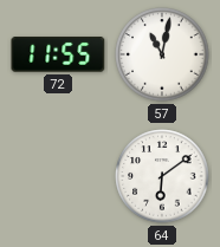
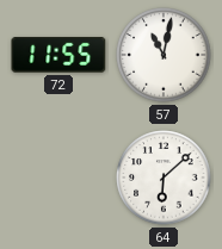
64: 6:09 -> 6:08 (164, 178)
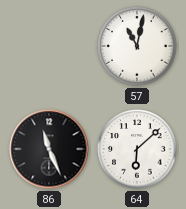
72: 11:55 -> none (58, 55)
86: none -> 11:26 (49, 149)
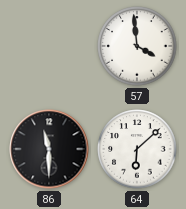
57: 11:02 -> 3:59 (137, 46)
86: 11:26 -> 11:30 (49, 149)
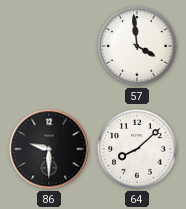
86: 11:30 -> 9:30 (49, 149)
64: 6:08 -> 8:08 (137, 149)
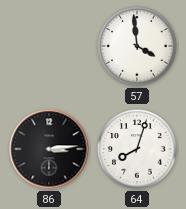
86: 9:30 -> 3:14 (49, 149)
64: 8:08 -> 8:03 (137, 149)
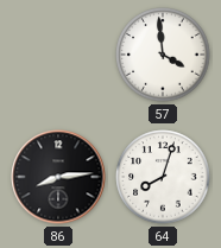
86: 3:14 -> 8:14 (58, 177)
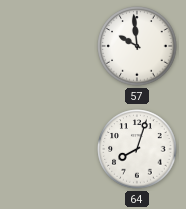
57: 3:59 -> 9:59 (137, 46)
86: 8:14 -> none (58, 177)
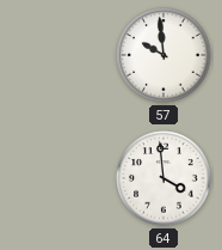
64: 8:03 -> 3:59 (164, 178)
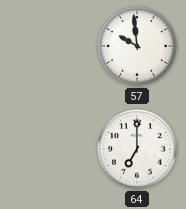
64: 3:59 -> 7:00 (137, 149)
